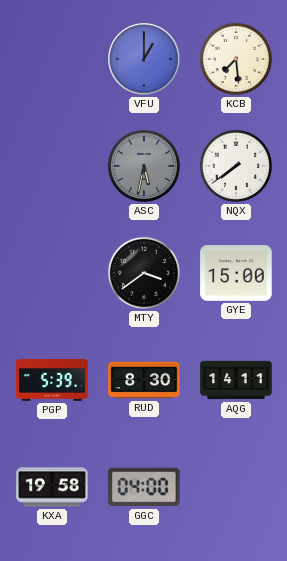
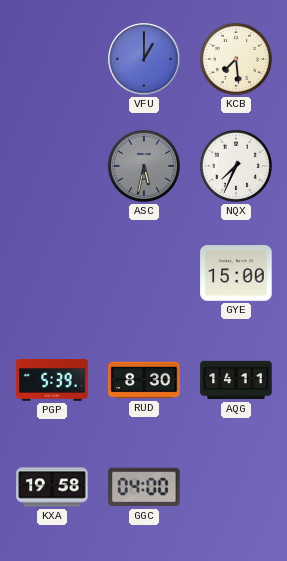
NQX: 7:39 -> 7:34 (236, 166)
MTY: 3:39 -> none (144, 273)
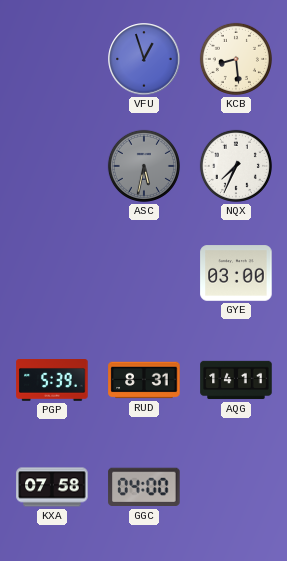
VFU: 1:00 -> 12:57 (144, 59)
KCB: 7:29 -> 8:29 (236, 59)
GYE: 15:00 -> 03:00 (236, 273)
RUD: 8:30 -> 8:31 (144, 380)
KXA: 19:58 -> 07:58 (52, 487)
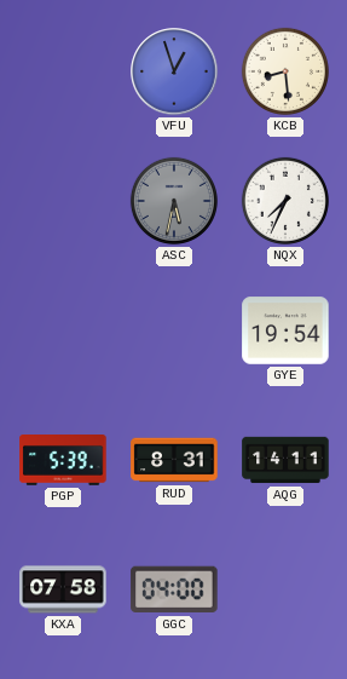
GYE: 03:00 -> 19:54 (285, 330)
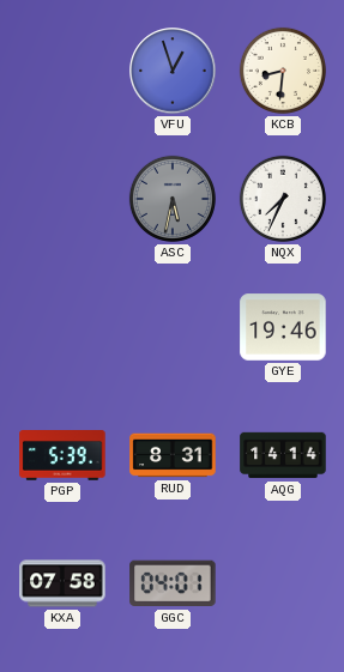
KCB: 8:29 -> 8:31 (283, 71)
GYE: 19:54 -> 19:46 (283, 327)
AQG: 14:11 -> 14:14 (283, 455)
GGC: 04:00 -> 04:01 (173, 583)
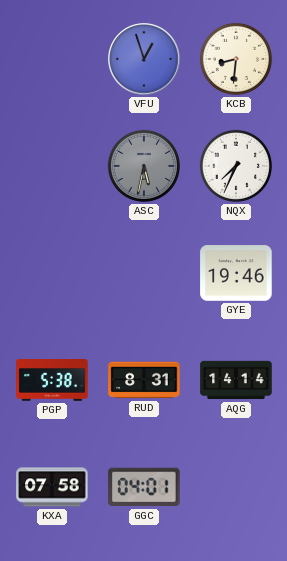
PGP: 5:39 -> 5:38 (52, 381)
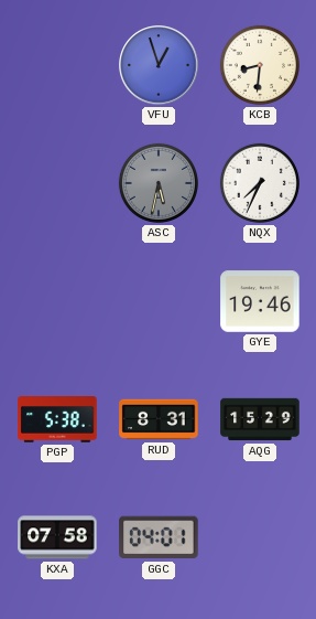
AQG: 14:14 -> 15:29 (260, 419)
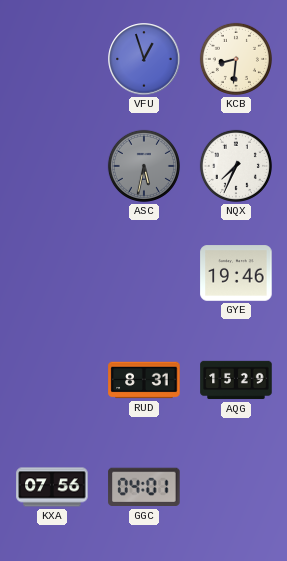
PGP: 5:38 -> none (57, 420)
KXA: 07:58 -> 07:56 (52, 487)
